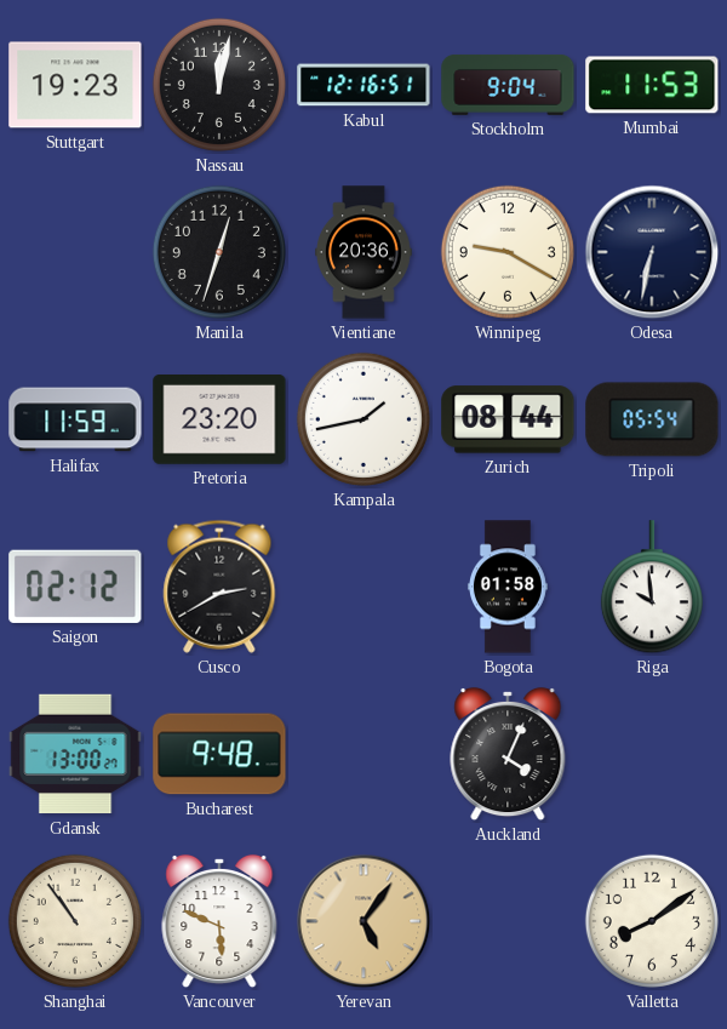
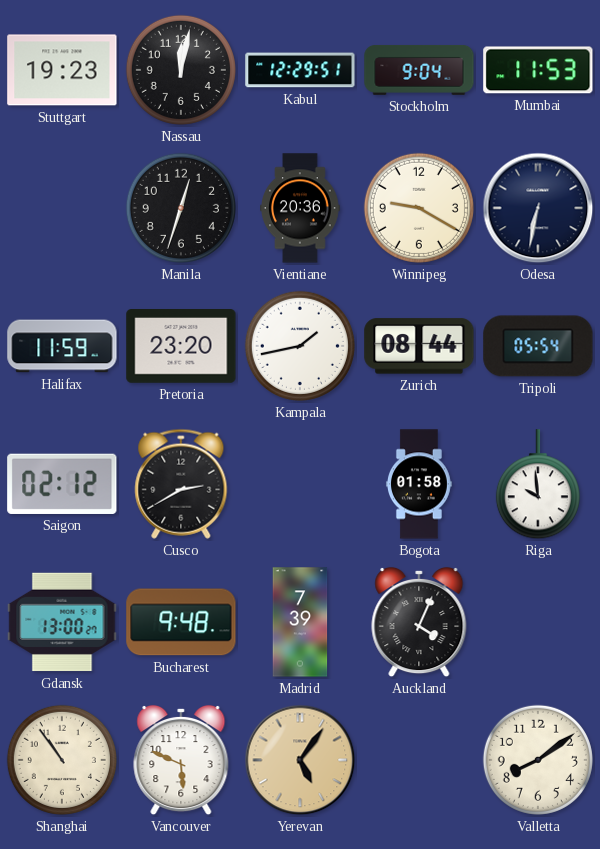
Kabul: 12:16 -> 12:29 (300, 70)
Madrid: none -> 7:39 (300, 622)
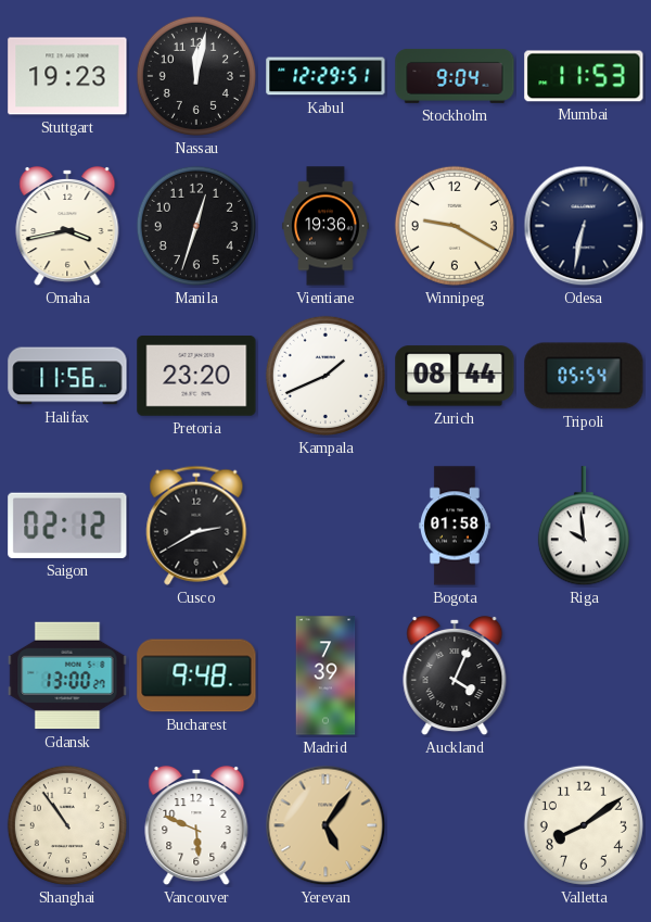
Omaha: none -> 3:43 (67, 226)
Vientiane: 20:36 -> 19:36 (327, 226)
Halifax: 11:59 -> 11:56 (67, 376)
Kampala: 1:43 -> 1:41 (325, 376)
